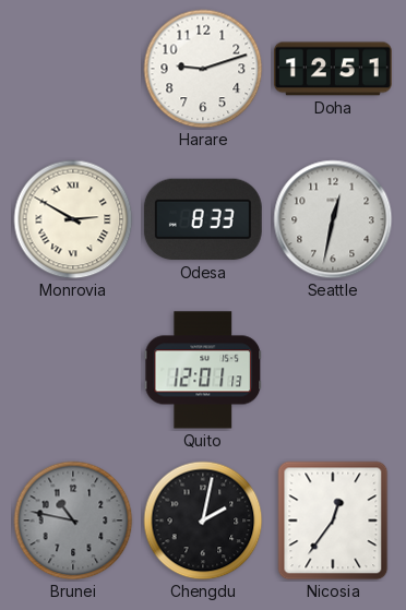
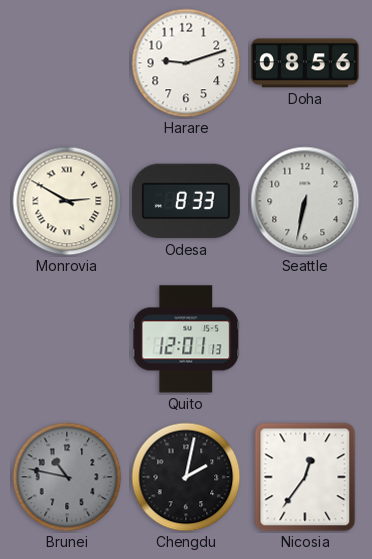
Doha: 12:51 -> 08:56 (305, 63)
Seattle: 12:32 -> 6:32 (305, 201)
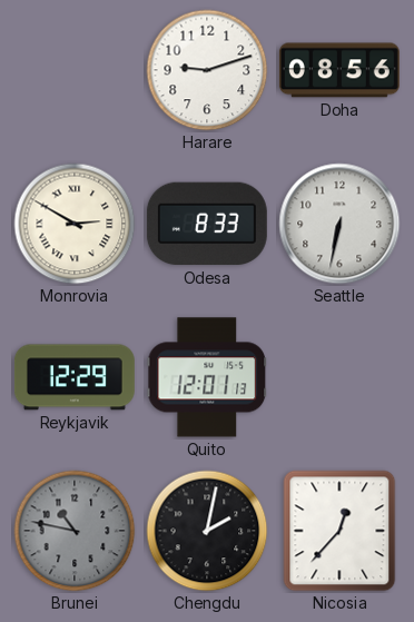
Reykjavik: none -> 12:29 (75, 377)
Nicosia: 12:36 -> 12:37 (339, 531)
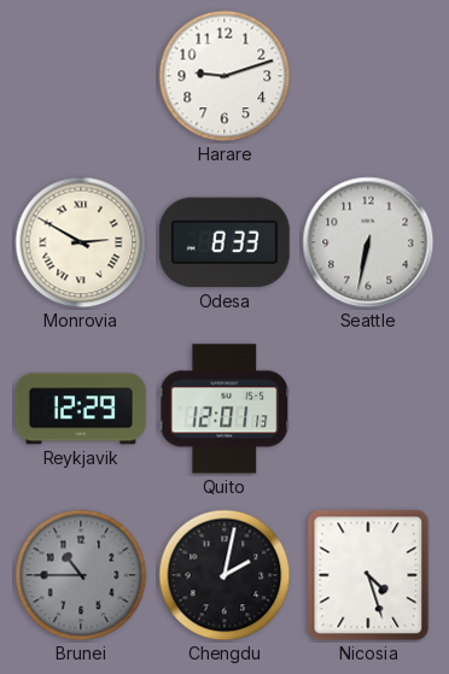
Doha: 08:56 -> none (339, 70)
Brunei: 10:47 -> 10:45 (81, 575)
Nicosia: 12:37 -> 4:27 (368, 575)
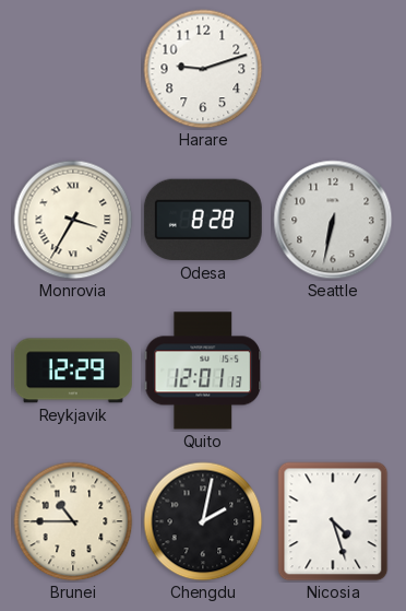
Monrovia: 2:50 -> 3:35 (73, 220)
Odesa: 8:33 -> 8:28 (203, 220)
Brunei dial: grey -> cream (73, 521)
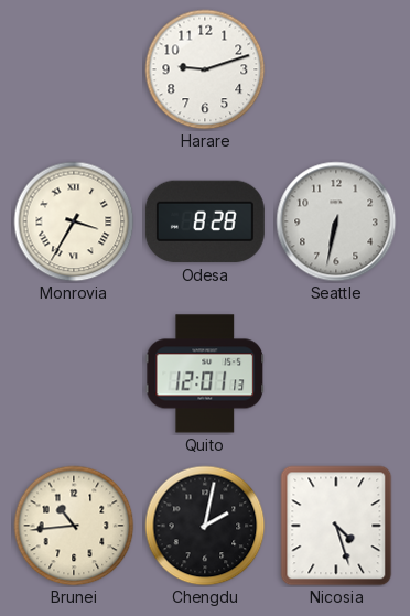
Reykjavik: 12:29 -> none (73, 371)
Brunei: 10:45 -> 10:44 (74, 526)
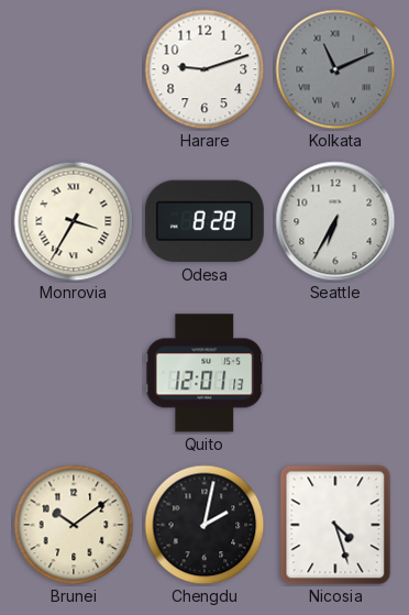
Kolkata: none -> 11:11 (335, 69)
Seattle: 6:32 -> 6:35 (335, 221)
Brunei: 10:44 -> 10:09 (74, 525)
